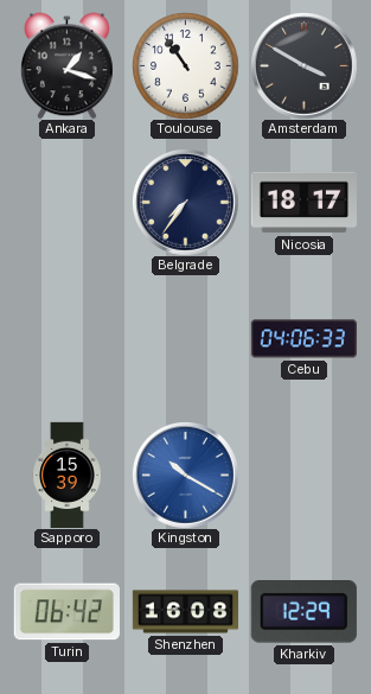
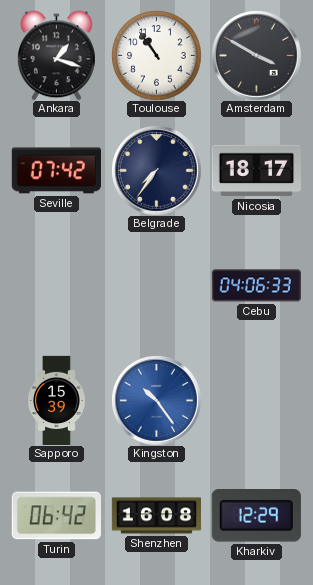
Seville: none -> 07:42 (56, 171)
Kingston: 10:20 -> 10:24 (156, 400)
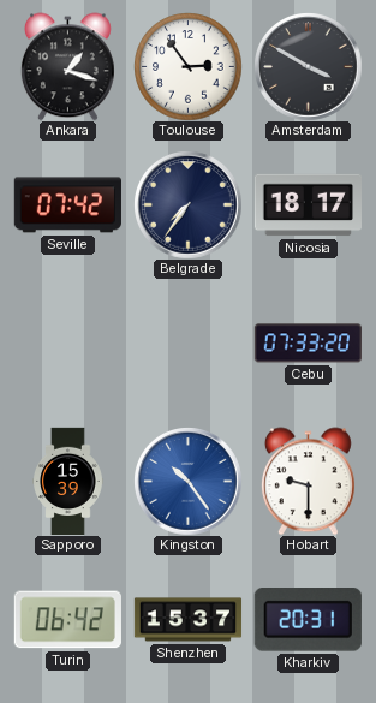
Toulouse: 10:54 -> 2:54 (187, 66)
Cebu: 04:06 -> 07:33 (308, 344)
Hobart: none -> 9:30 (308, 481)
Shenzhen: 16:08 -> 15:37 (187, 620)
Kharkiv: 12:29 -> 20:31 (308, 620)
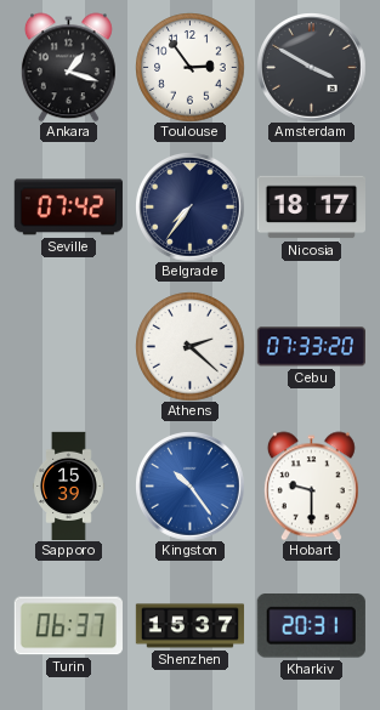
Athens: none -> 2:22 (189, 346)
Turin: 06:42 -> 06:37 (68, 626)
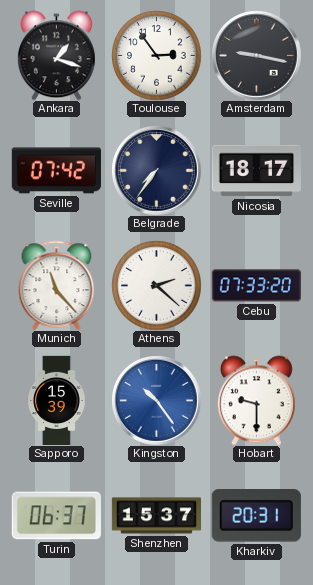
Amsterdam: 3:50 -> 9:17 (256, 55)
Munich: none -> 11:23 (57, 285)
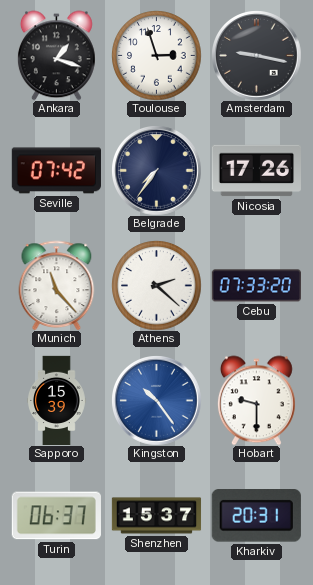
Toulouse: 2:54 -> 2:57 (156, 55)
Nicosia: 18:17 -> 17:26 (256, 171)
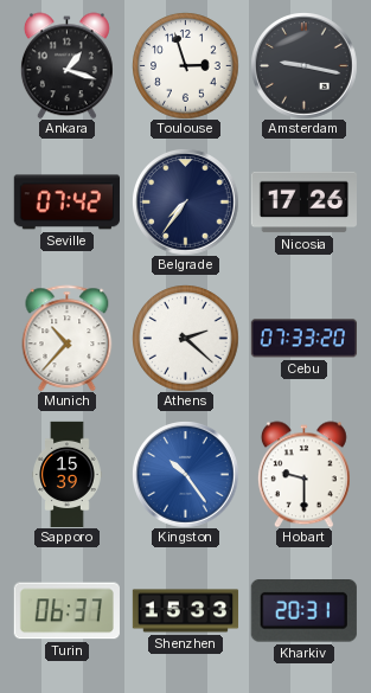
Munich: 11:23 -> 10:37 (68, 338)
Shenzhen: 15:37 -> 15:33 (185, 611)
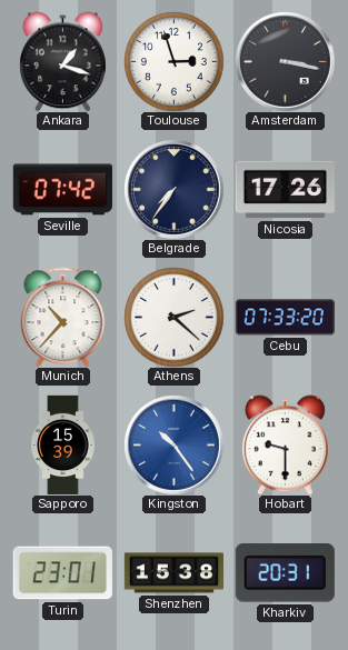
Amsterdam: 9:17 -> 3:17 (285, 61)
Turin: 06:37 -> 23:01 (62, 573)
Shenzhen: 15:33 -> 15:38 (173, 573)
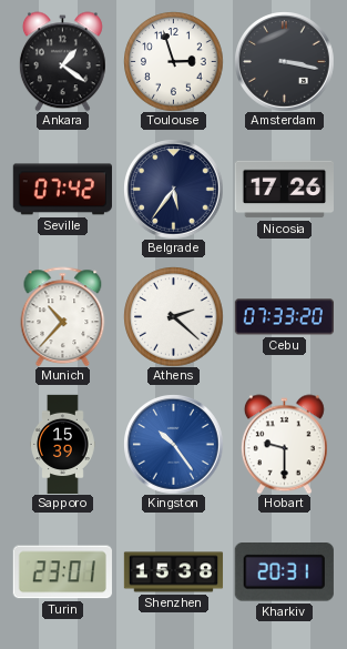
Ankara: 1:18 -> 1:21 (62, 61)
Belgrade: 7:36 -> 5:36 (173, 189)
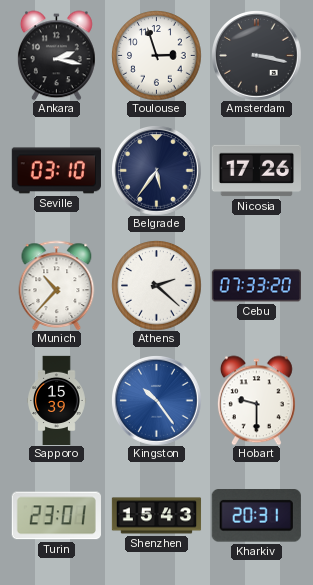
Ankara: 1:21 -> 2:17 (56, 55)
Seville: 07:42 -> 03:10 (56, 171)
Shenzhen: 15:38 -> 15:43 (156, 516)
